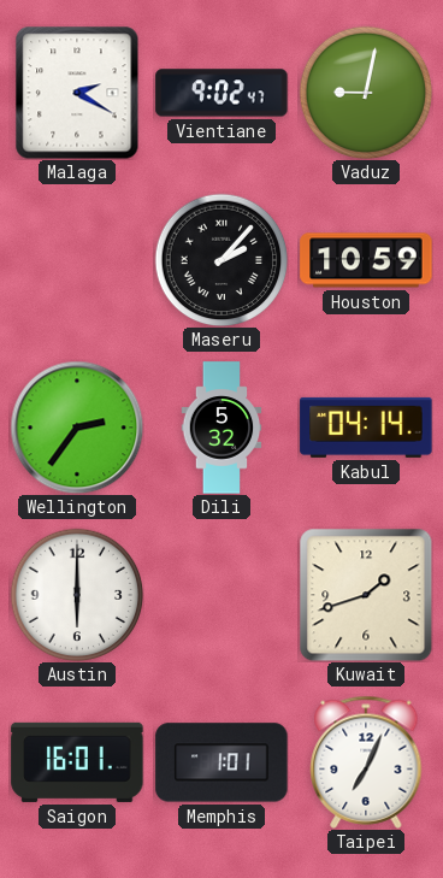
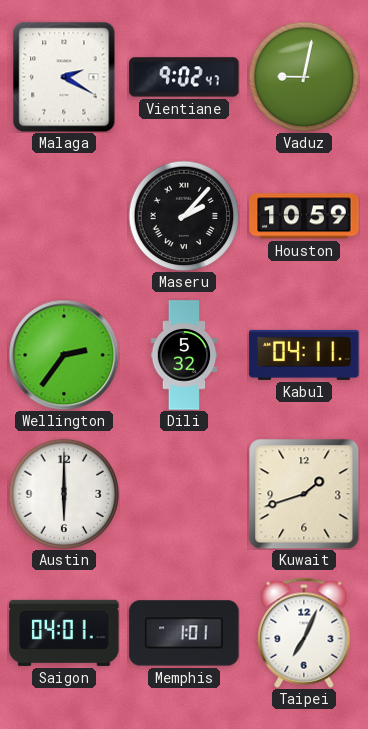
Kabul: 04:14 -> 04:11 (304, 355)
Saigon: 16:01 -> 04:01 (64, 633)
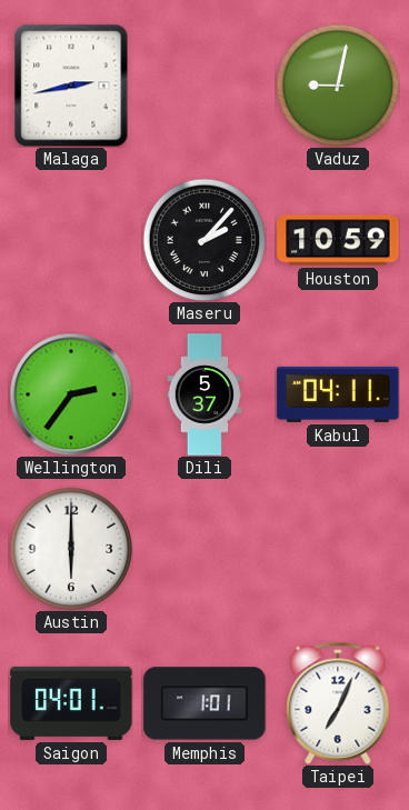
Malaga: 2:20 -> 2:43 (71, 86)
Vientiane: 9:02 -> none (184, 77)
Dili: 5:32 -> 5:37 (205, 394)
Kuwait: 1:42 -> none (304, 494)
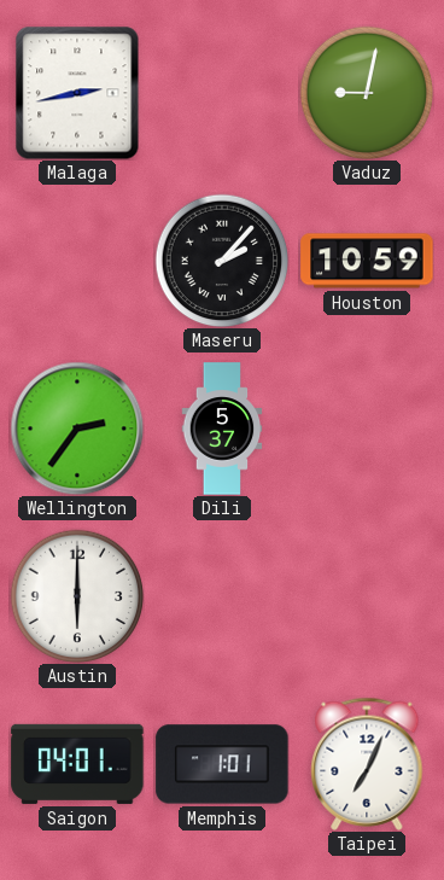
Kabul: 04:11 -> none (338, 394)
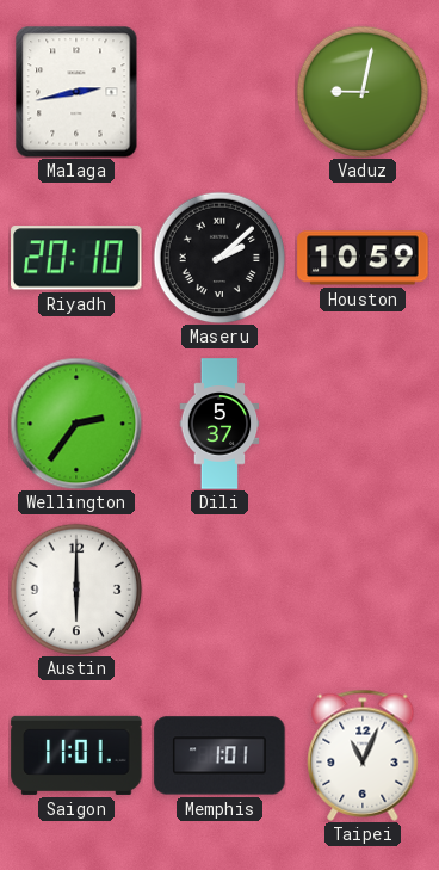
Riyadh: none -> 20:10 (76, 258)
Maseru: 2:07 -> 2:08 (219, 258)
Saigon: 04:01 -> 11:01 (76, 755)
Taipei: 7:04 -> 11:04 (363, 755)
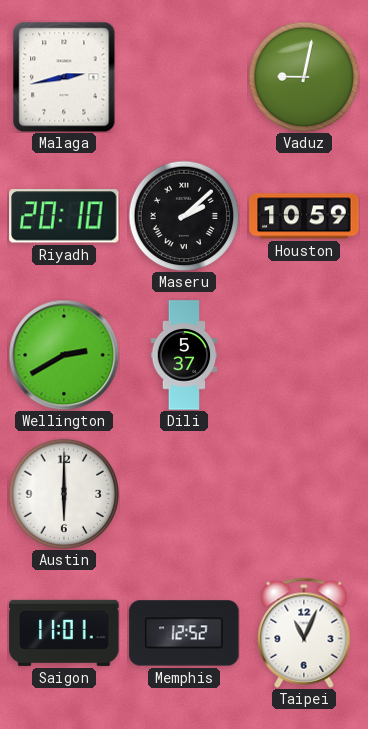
Wellington: 2:36 -> 2:40 (64, 355)
Memphis: 1:01 -> 12:52 (184, 633)
